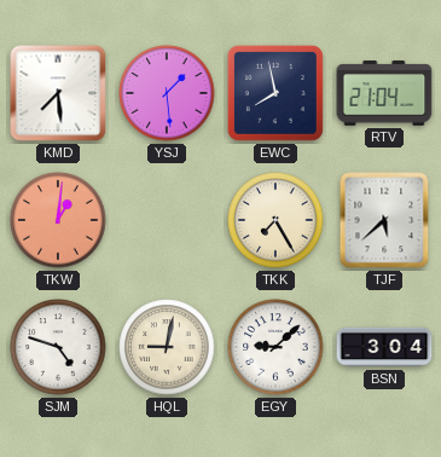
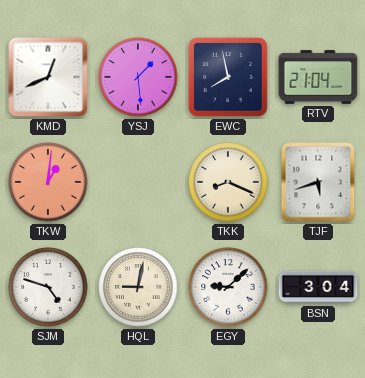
KMD: 7:29 -> 12:41 (48, 77)
TKK: 7:25 -> 8:19 (228, 182)
TJF: 5:38 -> 5:42 (318, 182)
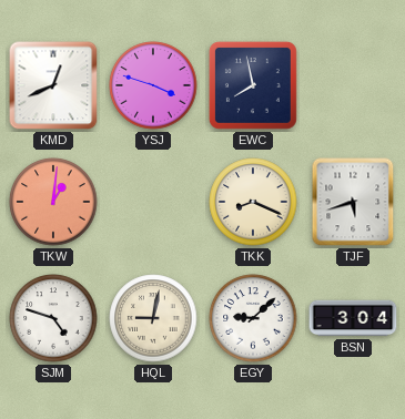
YSJ: 1:29 -> 3:48 (153, 85)
RTV: 21:04 -> none (318, 77)
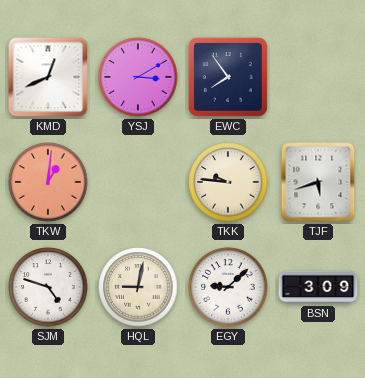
YSJ: 3:48 -> 3:10 (138, 77)
EWC: 7:58 -> 7:54 (228, 77)
TKK: 8:19 -> 9:46 (228, 182)
BSN: 3:04 -> 3:09 (318, 287)
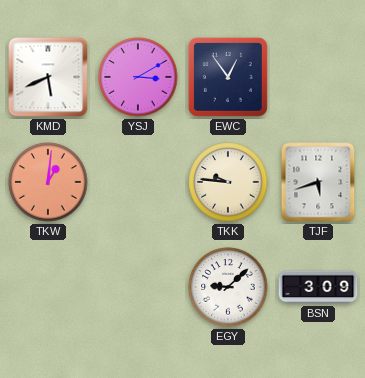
KMD: 12:41 -> 5:41 (48, 77)
EWC: 7:54 -> 12:54 (228, 77)
SJM: 4:48 -> none (48, 287)
HQL: 9:02 -> none (138, 287)
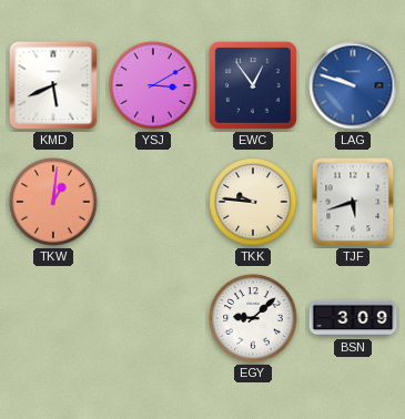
LAG: none -> 9:48 (353, 85)
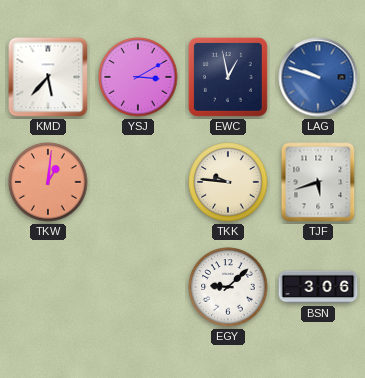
KMD: 5:41 -> 5:37 (48, 77)
EWC: 12:54 -> 12:58 (228, 77)
BSN: 3:09 -> 3:06 (318, 287)
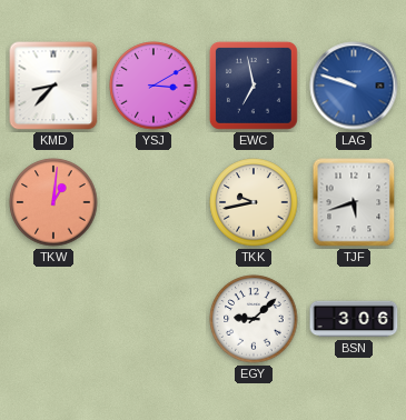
KMD: 5:37 -> 8:37 (53, 86)
EWC: 12:58 -> 6:58 (254, 86)
TKK: 9:46 -> 9:43 (254, 202)
